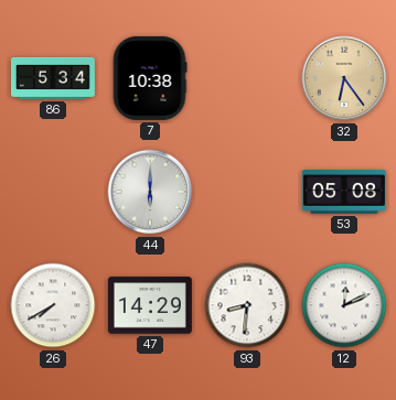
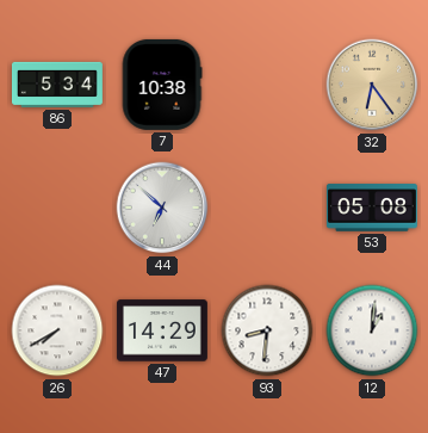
44: 6:00 -> 6:52 (162, 208)
12: 12:11 -> 1:01 (372, 330)
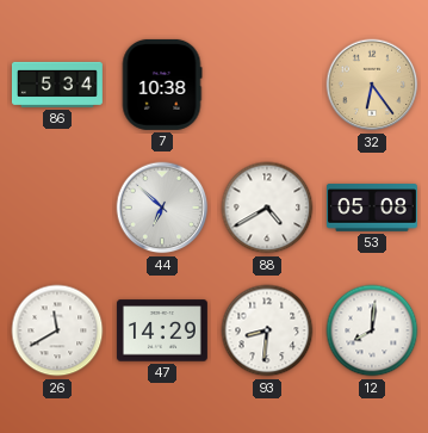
88: none -> 4:40 (267, 208)
26: 7:40 -> 11:40 (57, 330)
12: 1:01 -> 8:01 (372, 330)
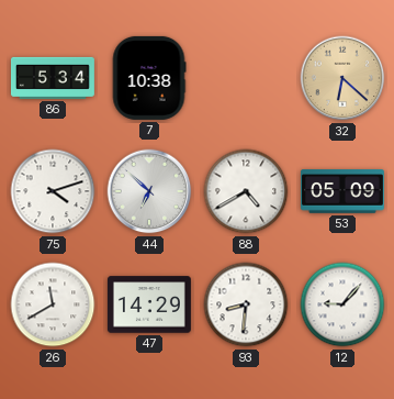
32: 6:24 -> 6:22 (342, 78)
75: none -> 4:12 (53, 191)
53: 05:08 -> 05:09 (342, 191)
12: 8:01 -> 9:07 (342, 304)
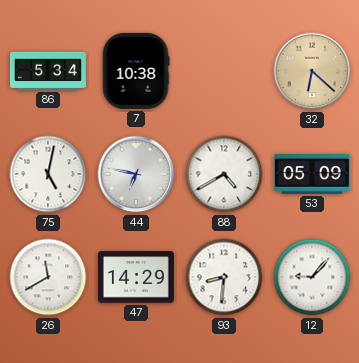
75: 4:12 -> 5:02 (48, 174)
44: 6:52 -> 6:47 (136, 174)
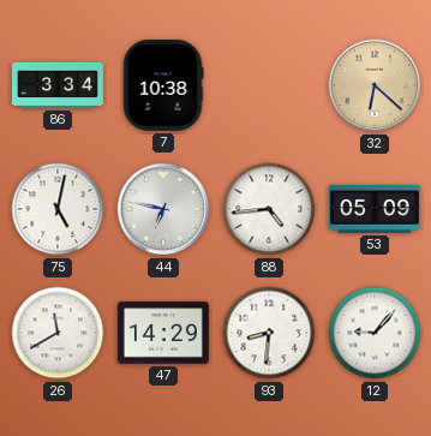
86: 5:34 -> 3:34 (58, 85)
88: 4:40 -> 4:44 (269, 209)
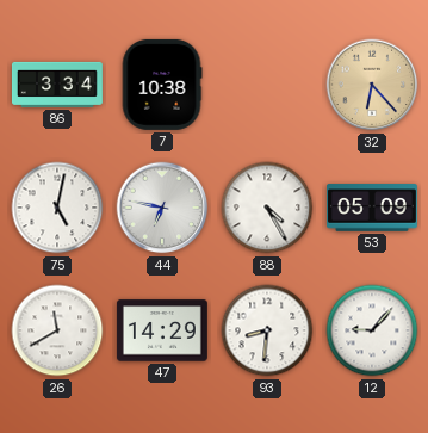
32: 6:22 -> 6:23 (372, 85)
88: 4:44 -> 4:25 (267, 208)
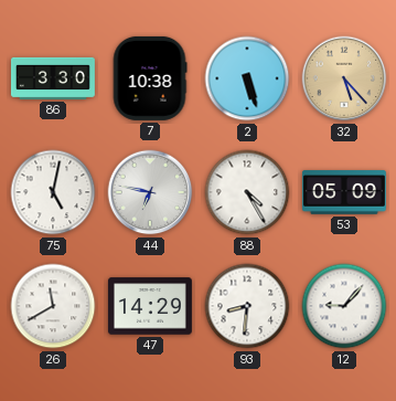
86: 3:34 -> 3:30 (53, 78)
2: none -> 5:27 (247, 78)
32: 6:23 -> 5:23 (344, 78)
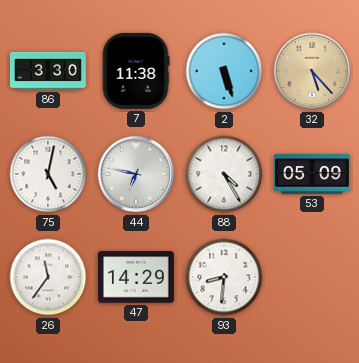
7: 10:38 -> 11:38 (136, 71)
26: 11:40 -> 11:36 (48, 277)
12: 9:07 -> none (344, 306)
